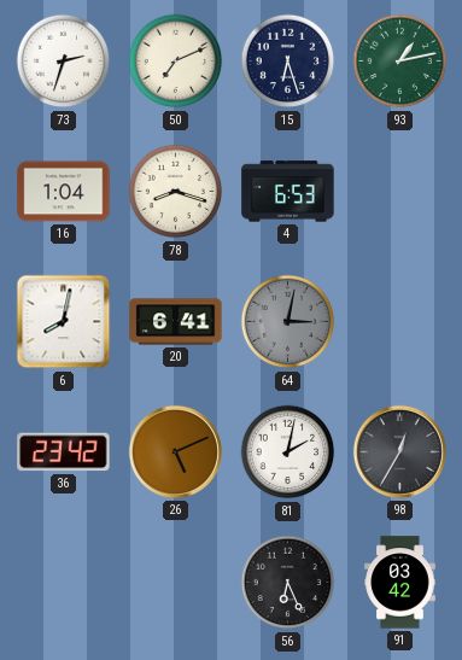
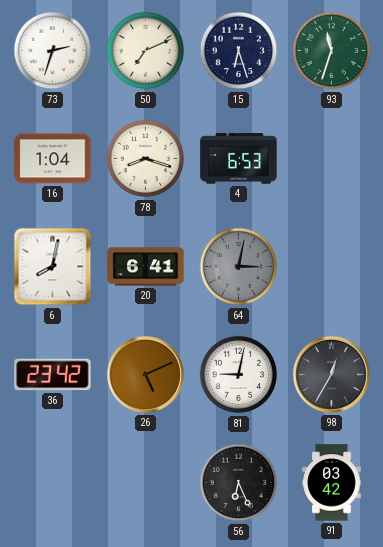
93: 1:13 -> 11:33 (332, 51)
81: 2:02 -> 9:02 (239, 375)
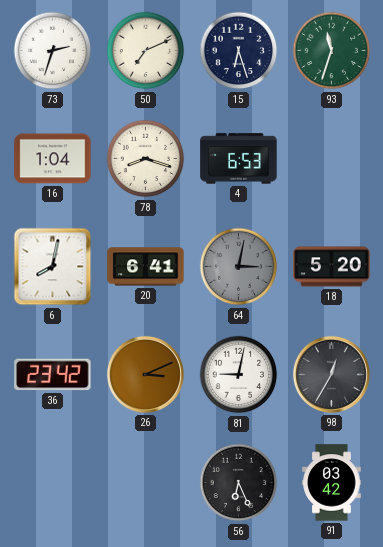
18: none -> 5:20 (332, 267)
26: 5:11 -> 3:11 (145, 374)
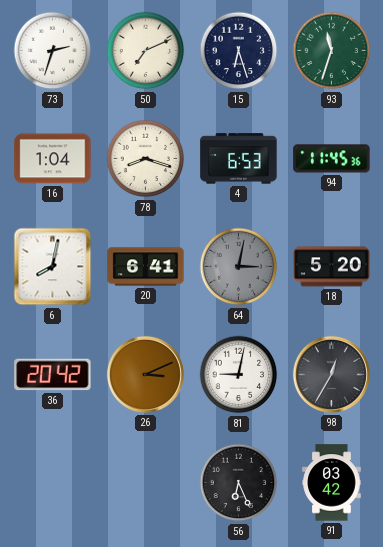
94: none -> 11:45 (332, 159)
36: 23:42 -> 20:42 (53, 375)
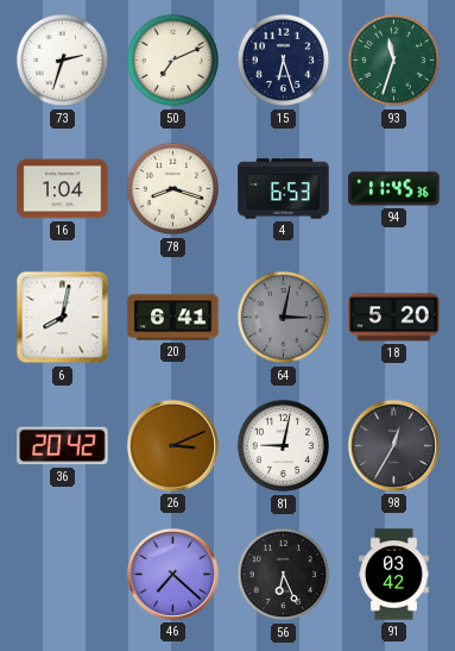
46: none -> 7:22 (172, 574)
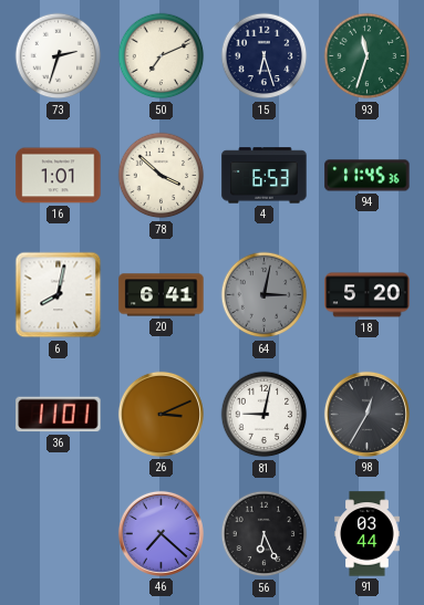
16: 1:04 -> 1:01 (59, 176)
78: 8:18 -> 3:52 (162, 176)
36: 20:42 -> 11:01 (59, 415)
91: 03:42 -> 03:44 (368, 534)
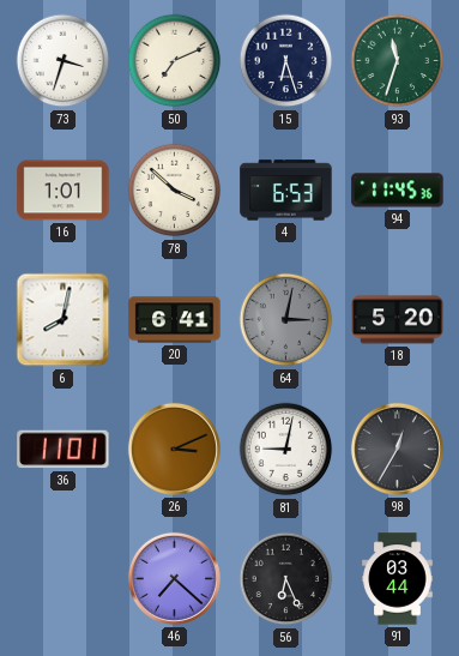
73: 2:33 -> 3:33 (64, 61)
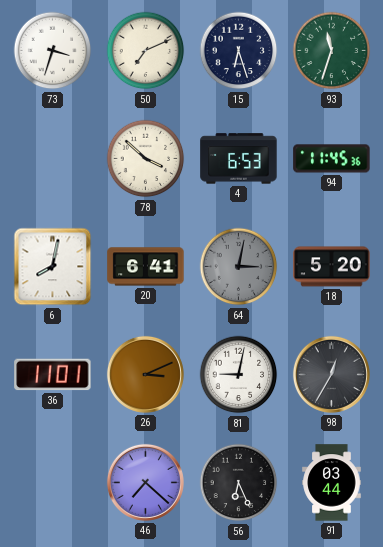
16: 1:01 -> none (64, 191)
